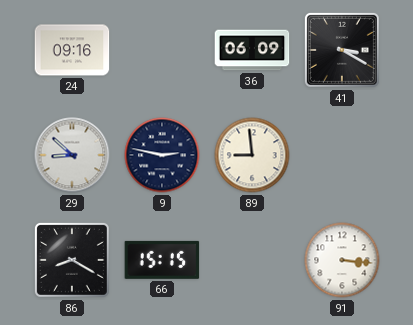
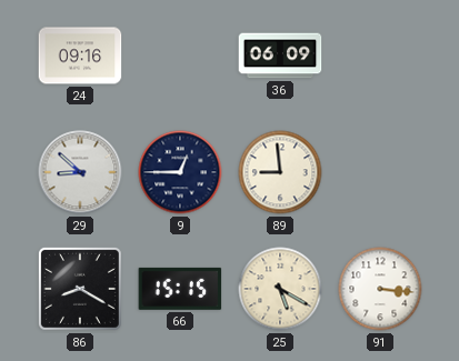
41: 3:20 -> none (342, 50)
9: 2:47 -> 12:45 (180, 172)
25: none -> 5:20 (280, 289)
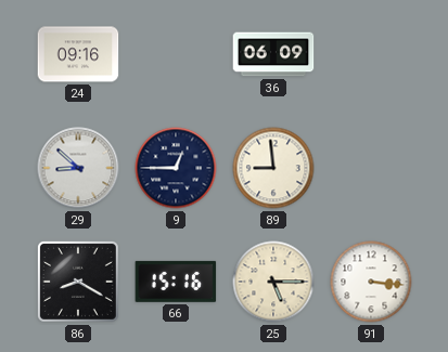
66: 15:15 -> 15:16 (176, 282)
25: 5:20 -> 5:15 (273, 282)
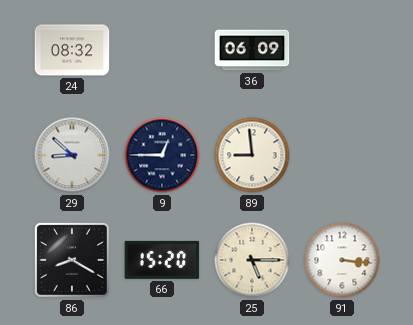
24: 09:16 -> 08:32 (72, 50)
66: 15:16 -> 15:20 (162, 260)
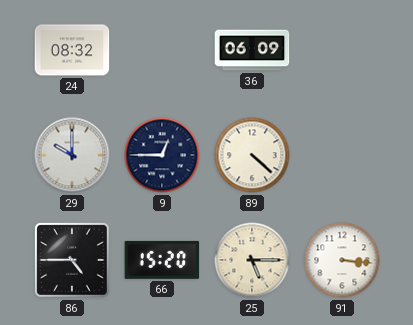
29: 8:52 -> 10:00 (72, 155)
89: 8:59 -> 4:22 (252, 155)
86: 8:20 -> 4:45 (72, 260)
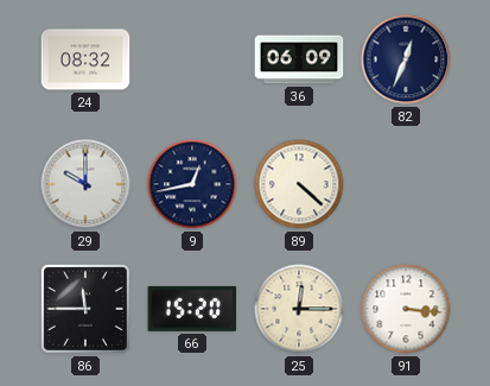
82: none -> 12:34 (406, 59)
9: 12:45 -> 12:43 (192, 184)
86: 4:45 -> 11:45 (85, 309)
25: 5:15 -> 12:15 (299, 309)
